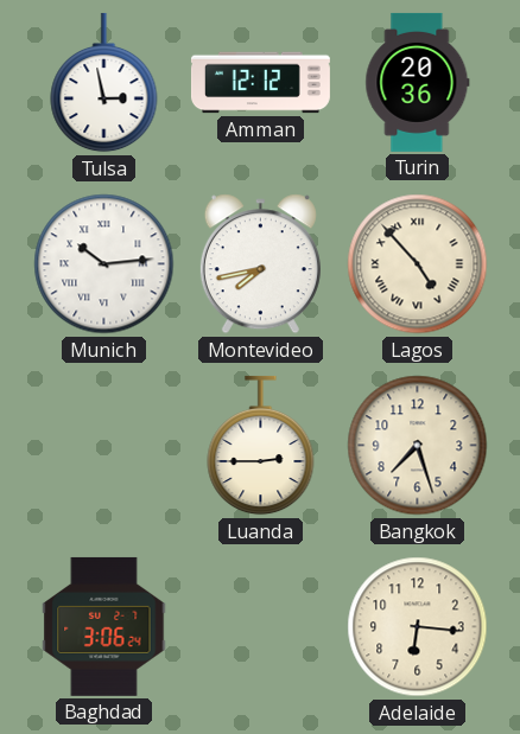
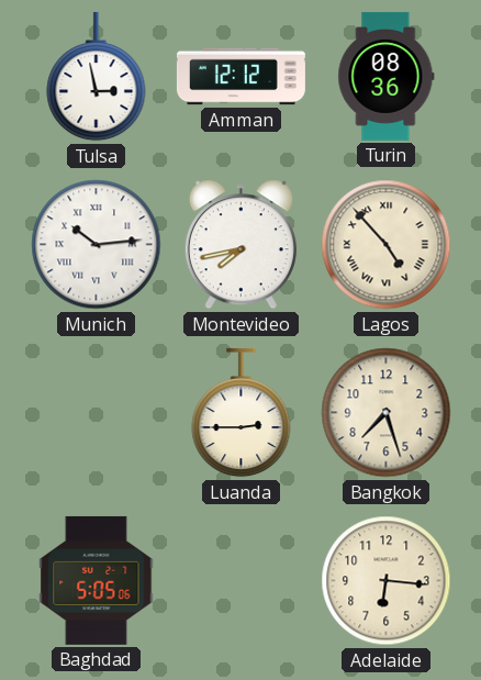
Turin: 20:36 -> 08:36 (387, 76)
Baghdad: 3:06 -> 5:05 (97, 580)
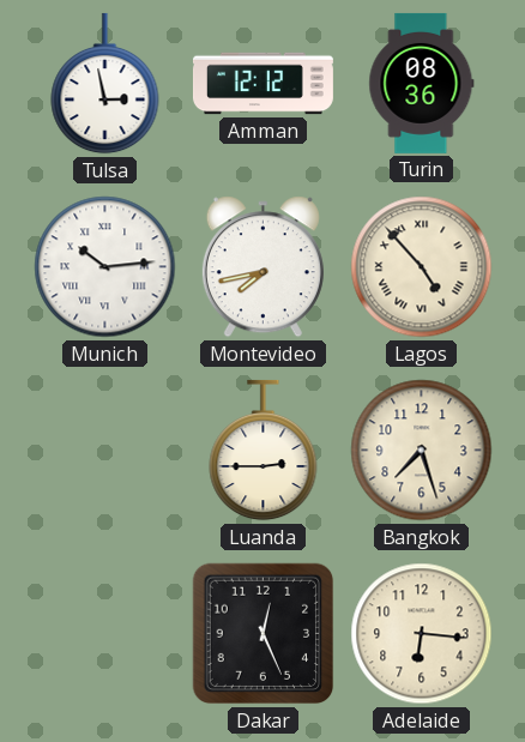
Baghdad: 5:05 -> none (97, 580)
Dakar: none -> 12:26 (264, 634)
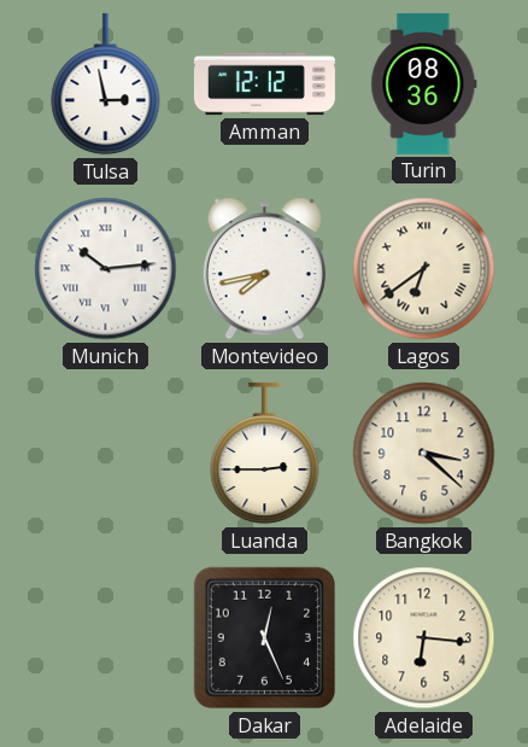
Lagos: 4:53 -> 6:39 (424, 269)
Bangkok: 7:27 -> 3:22 (424, 454)
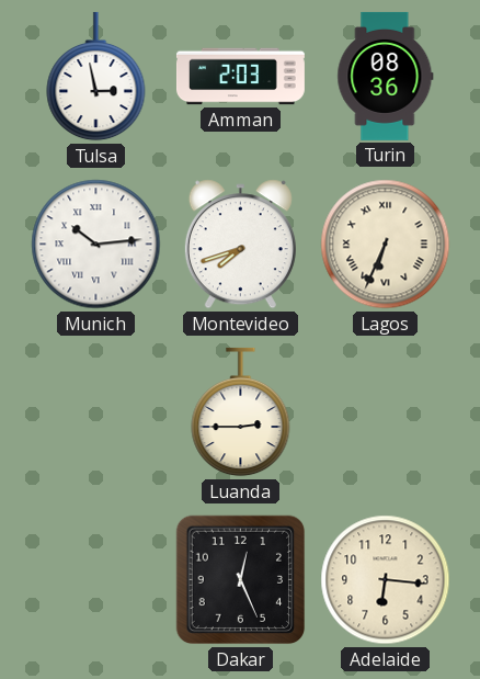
Amman: 12:12 -> 2:03 (240, 77)
Montevideo: 7:43 -> 7:42 (240, 245)
Lagos: 6:39 -> 6:34 (386, 245)
Bangkok: 3:22 -> none (424, 454)
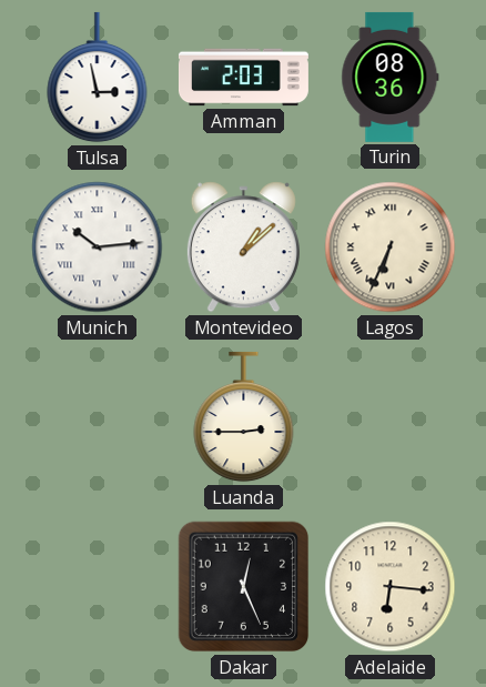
Montevideo: 7:42 -> 1:08 (243, 247)
